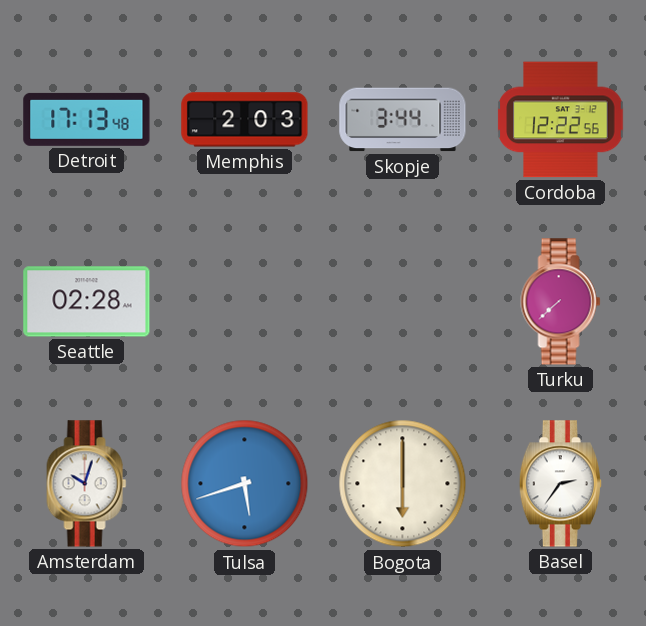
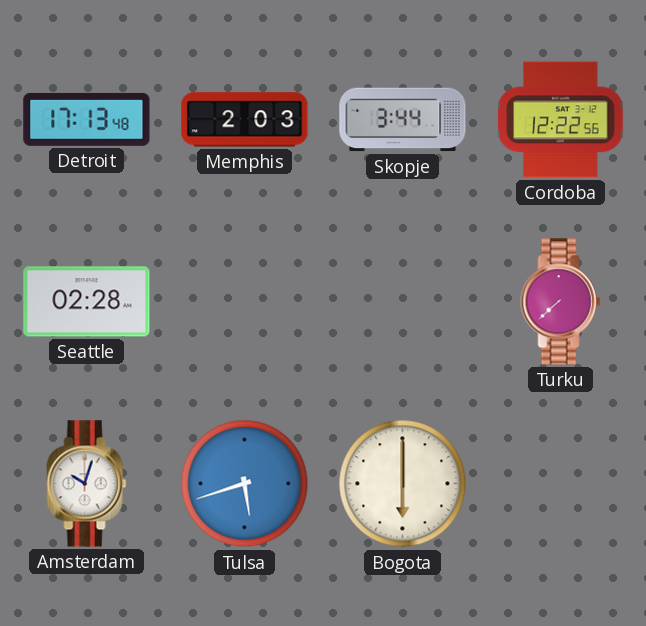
Basel: 2:36 -> none (560, 484)
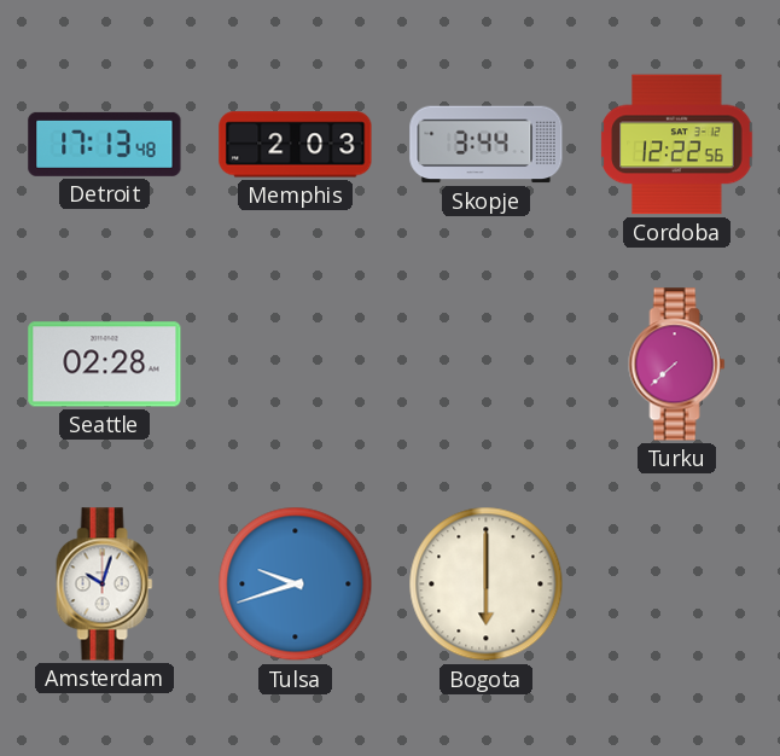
Tulsa: 5:42 -> 9:42 (296, 585)
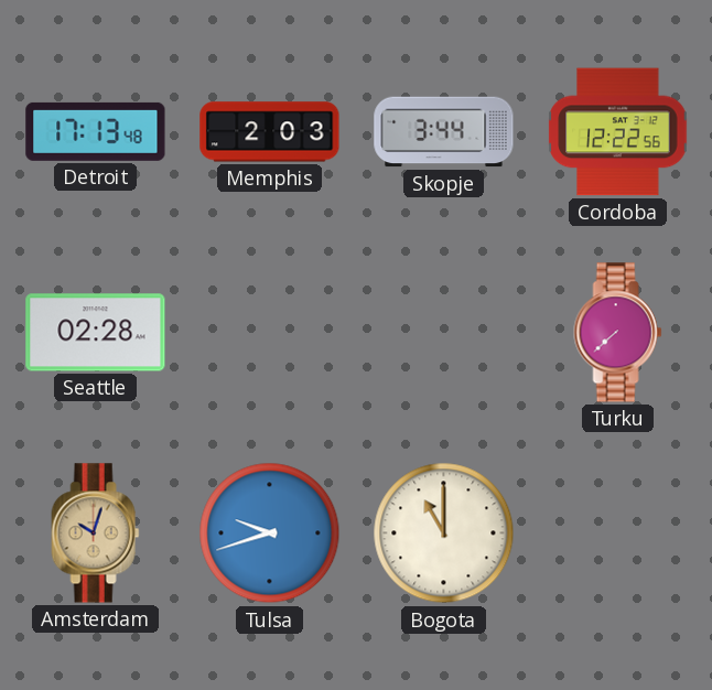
Amsterdam dial: white -> champagne (96, 533)
Bogota: 6:00 -> 11:00 (444, 533)
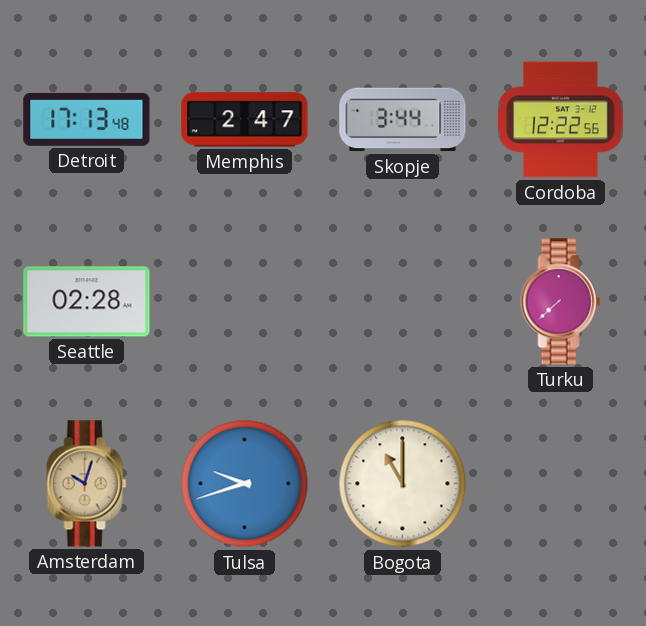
Memphis: 2:03 -> 2:47 (245, 120)
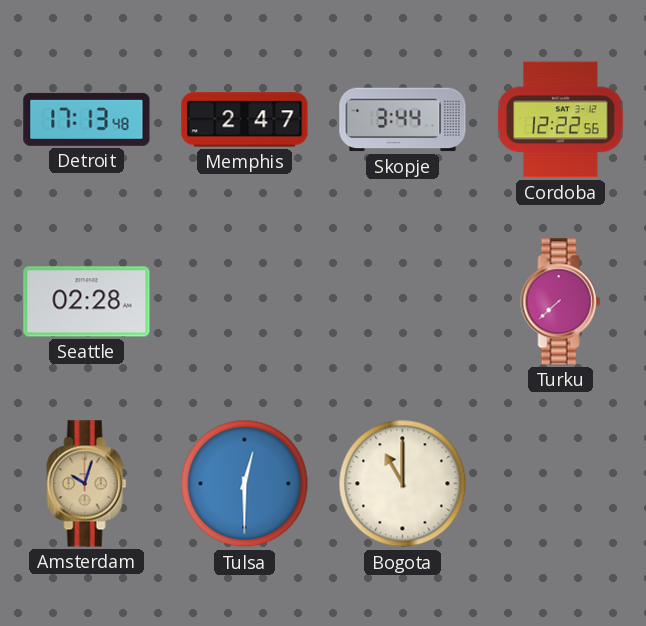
Tulsa: 9:42 -> 12:30 (245, 484)
